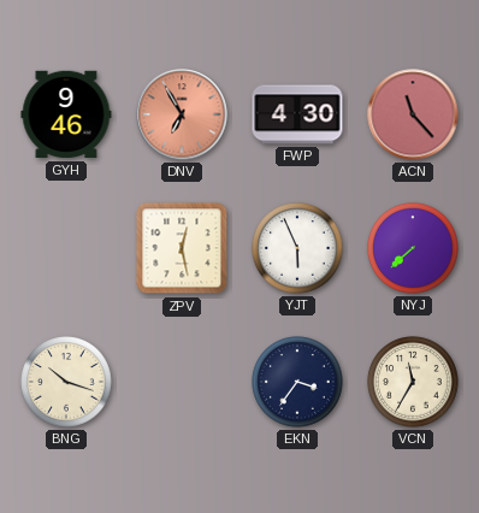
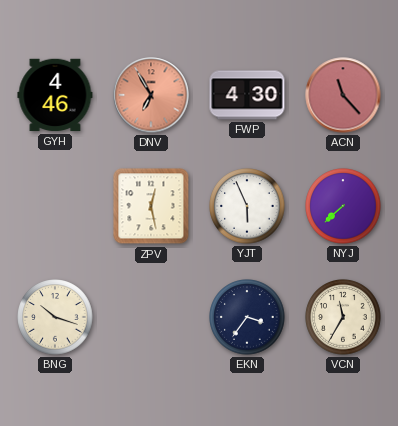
GYH: 9:46 -> 4:46 (55, 95)
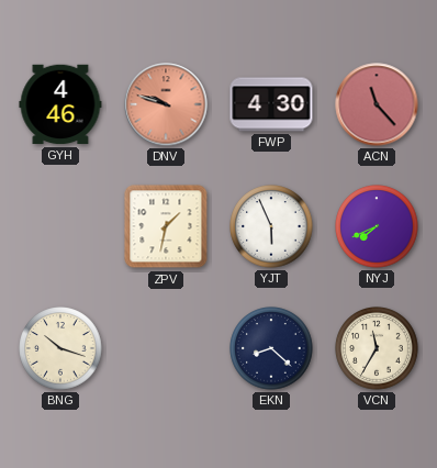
DNV: 6:55 -> 9:48 (166, 104)
ZPV: 12:28 -> 1:32 (166, 226)
NYJ: 7:38 -> 7:41 (377, 226)
EKN: 3:36 -> 8:22 (271, 348)
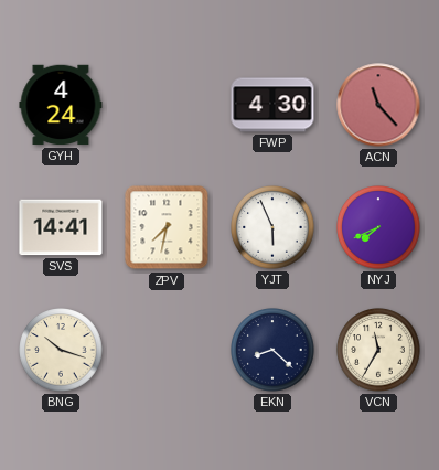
GYH: 4:46 -> 4:24 (61, 105)
DNV: 9:48 -> none (166, 104)
SVS: none -> 14:41 (61, 227)
ZPV: 1:32 -> 7:32 (167, 227)
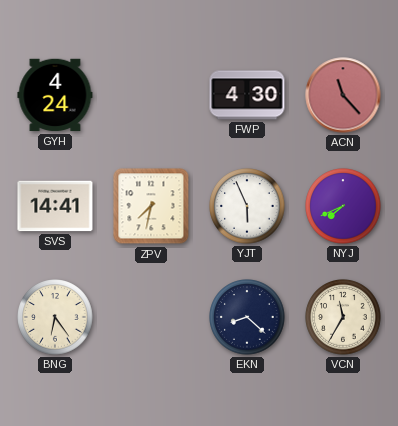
BNG: 10:18 -> 6:24 (55, 317)
